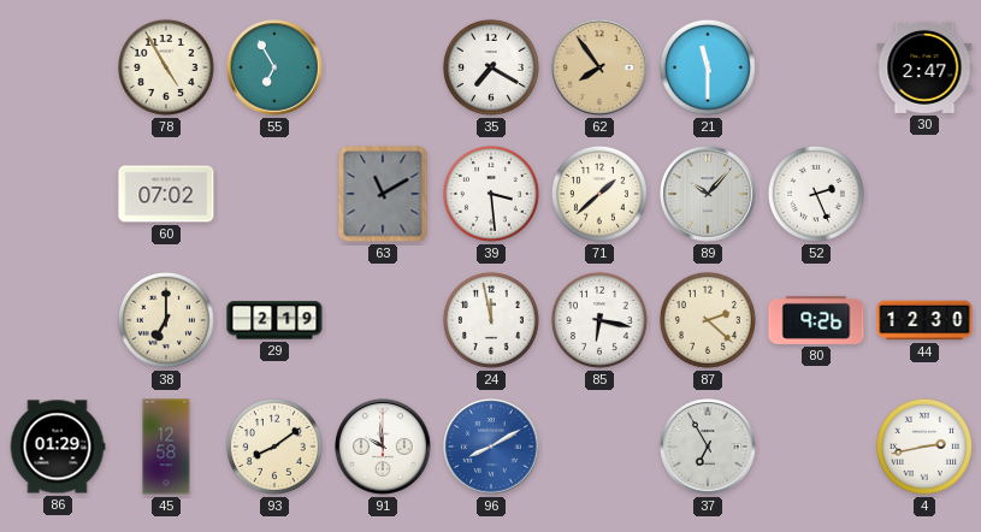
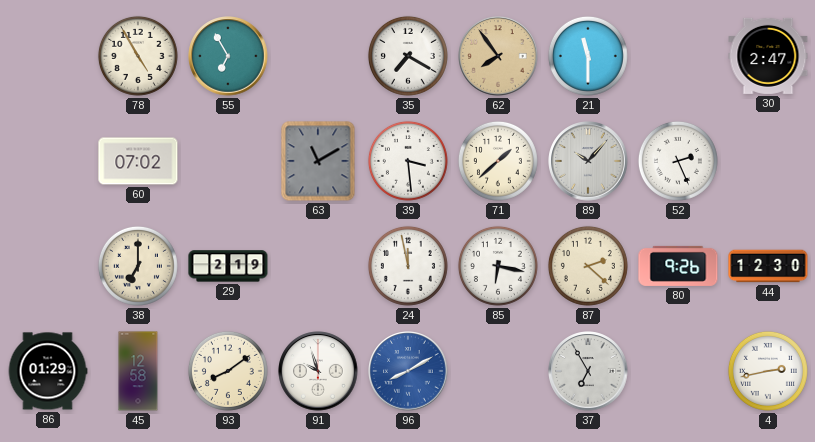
91: 9:59 -> 9:57 (318, 371)
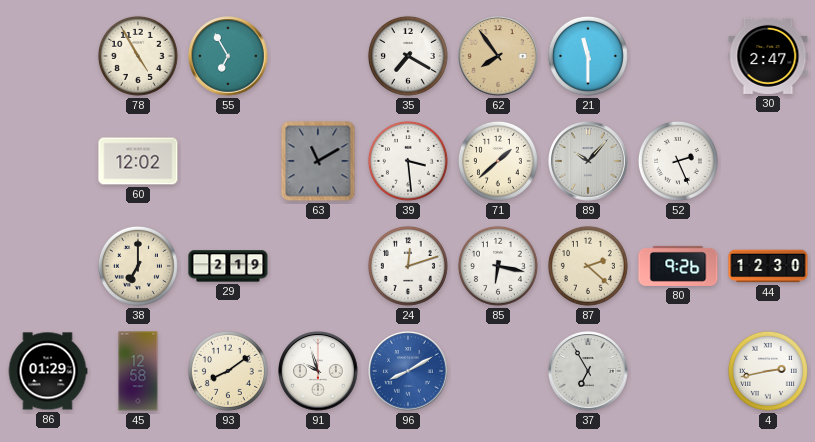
60: 07:02 -> 12:02 (138, 161)
24: 11:58 -> 12:12 (408, 266)
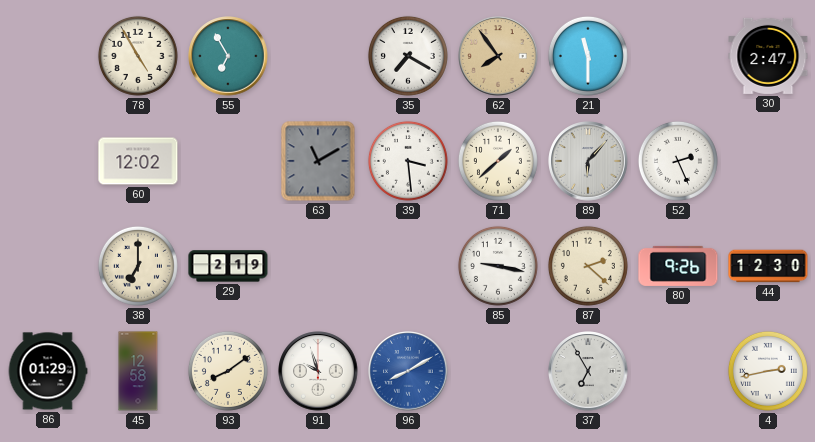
89: 10:07 -> 6:07 (588, 161)
24: 12:12 -> none (408, 266)
85: 6:17 -> 9:17 (498, 266)
